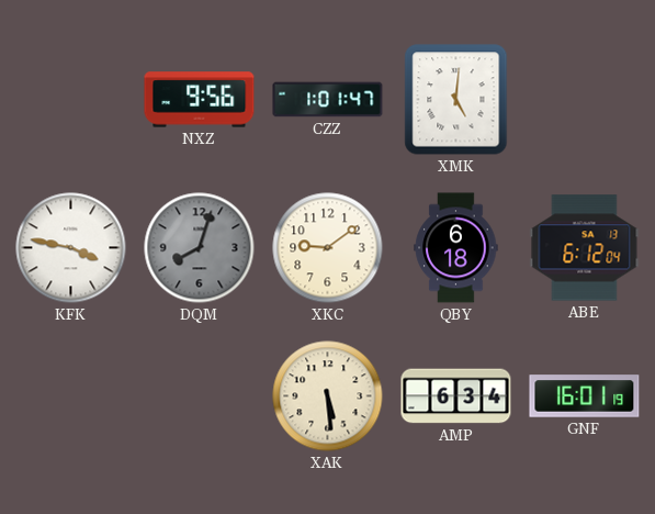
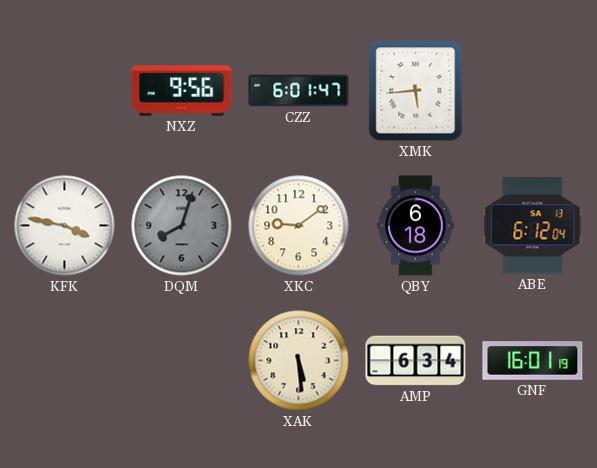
CZZ: 1:01 -> 6:01 (299, 91)
XMK: 5:01 -> 5:44 (416, 91)
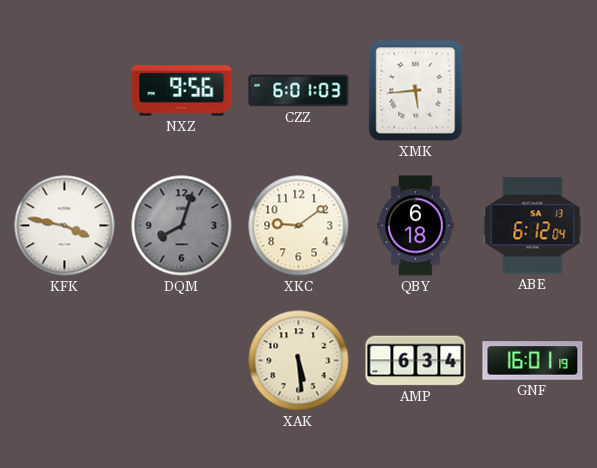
CZZ: 6:01:47 -> 6:01:03 (299, 91)
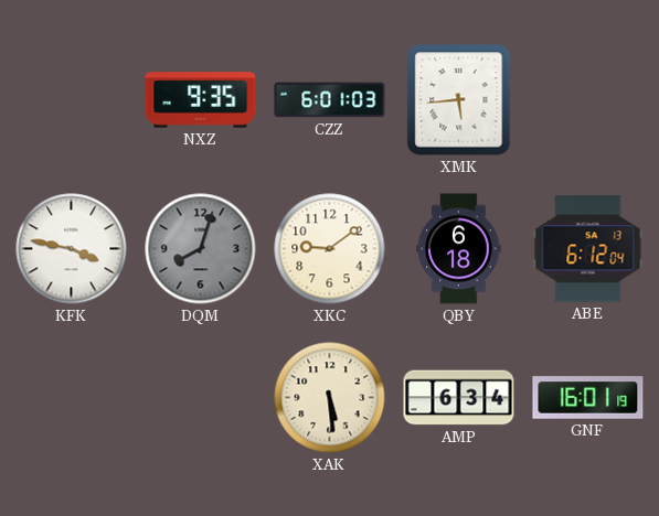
NXZ: 9:56 -> 9:35 (201, 100)
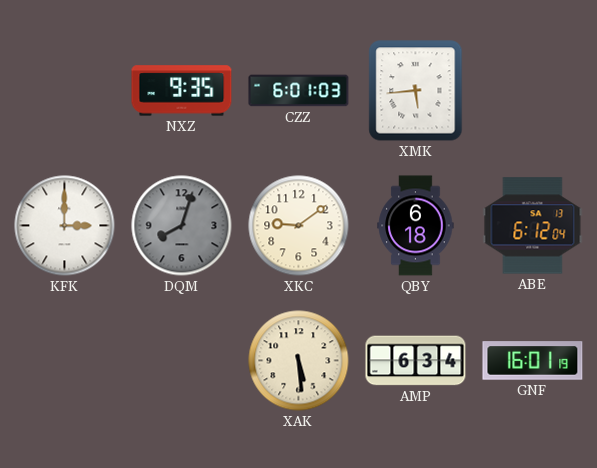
KFK: 3:47 -> 3:00 (65, 226)
